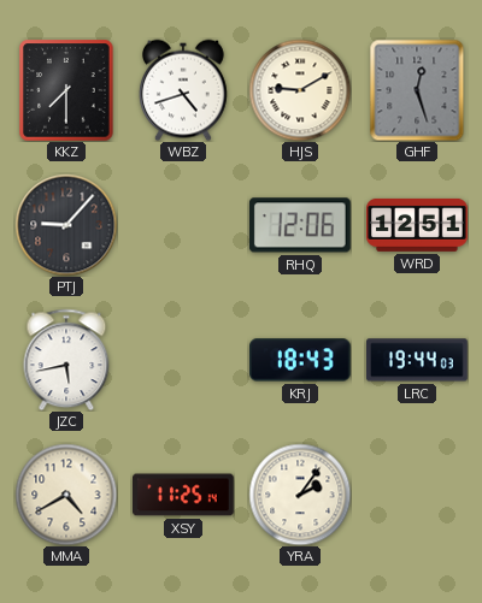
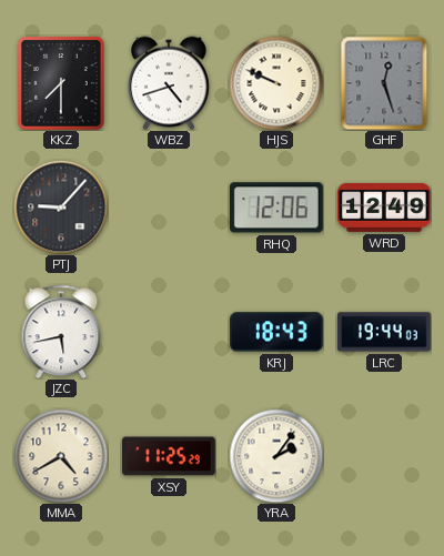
HJS: 9:10 -> 9:49 (276, 83)
WRD: 12:51 -> 12:49 (384, 208)
XSY: 11:25:14 -> 11:25:29 (170, 456)
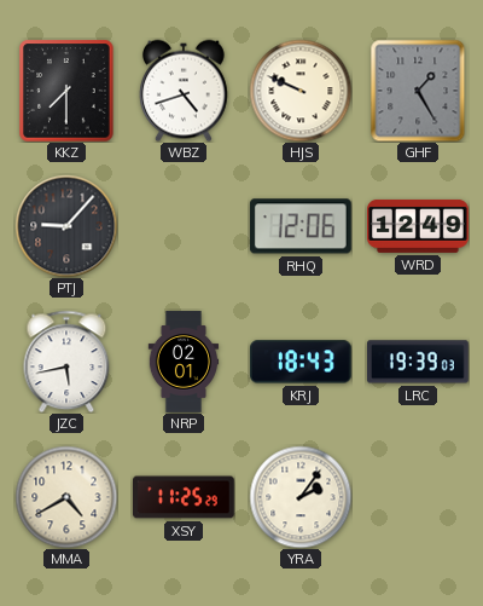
GHF: 12:27 -> 1:25 (418, 91)
NRP: none -> 02:01 (184, 362)
LRC: 19:44 -> 19:39 (419, 362)
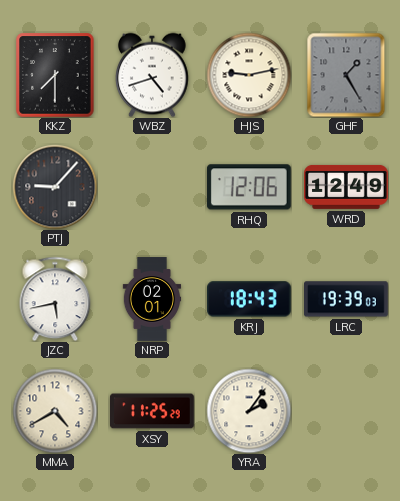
HJS: 9:49 -> 9:13 (249, 75)
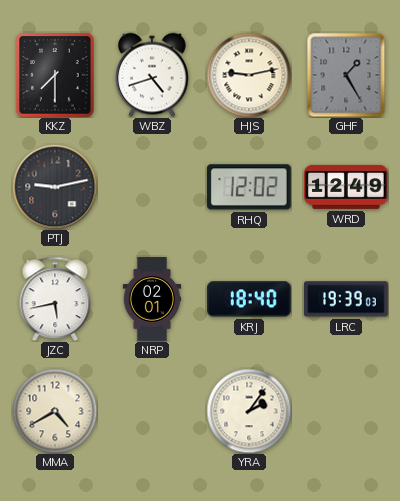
PTJ: 9:07 -> 9:13 (55, 187)
RHQ: 12:06 -> 12:02 (249, 187)
KRJ: 18:43 -> 18:40 (250, 299)
XSY: 11:25 -> none (153, 411)
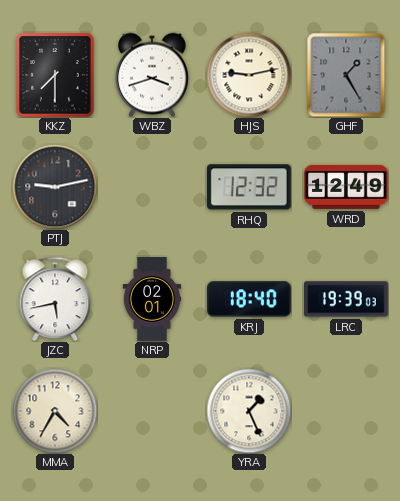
WBZ: 4:42 -> 3:42 (153, 75)
RHQ: 12:02 -> 12:32 (249, 187)
MMA: 4:40 -> 4:35 (55, 411)
YRA: 2:06 -> 1:26 (249, 411)
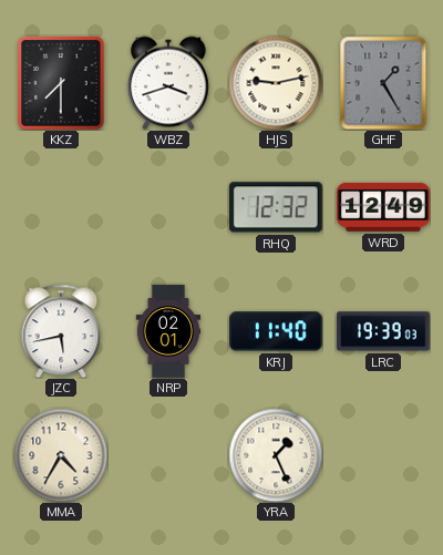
PTJ: 9:13 -> none (55, 187)
KRJ: 18:40 -> 11:40 (277, 331)
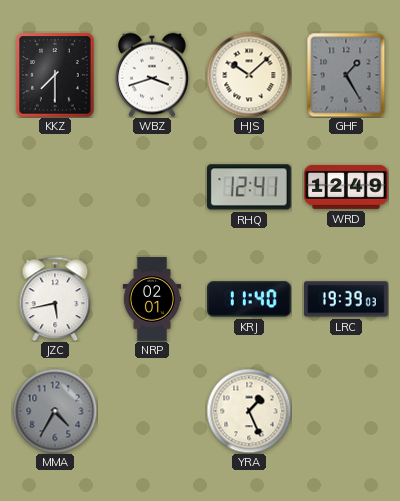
HJS: 9:13 -> 10:08 (249, 75)
RHQ: 12:32 -> 12:41 (249, 187)
MMA dial: cream -> grey (55, 411)
